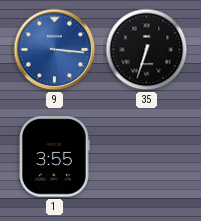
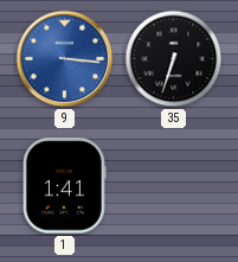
1: 3:55 -> 1:41 (65, 186)
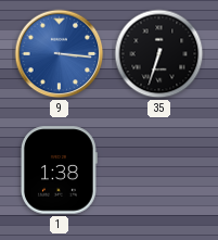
1: 1:41 -> 1:38 (60, 170)
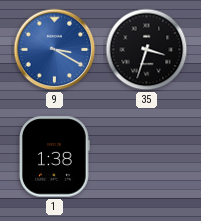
9: 3:16 -> 3:20 (55, 50)
35: 6:33 -> 3:33 (147, 50)
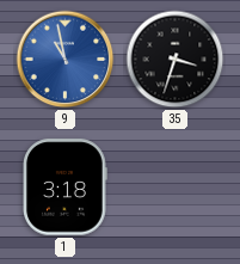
9: 3:20 -> 10:58 (66, 60)
1: 1:38 -> 3:18 (66, 188)
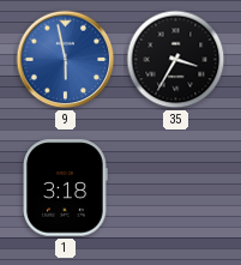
9: 10:58 -> 5:58 (66, 60)
35: 3:33 -> 3:35 (176, 60)
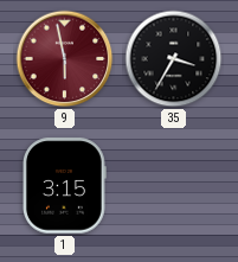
9 dial: blue -> burgundy (65, 59)
1: 3:18 -> 3:15 (65, 186)
